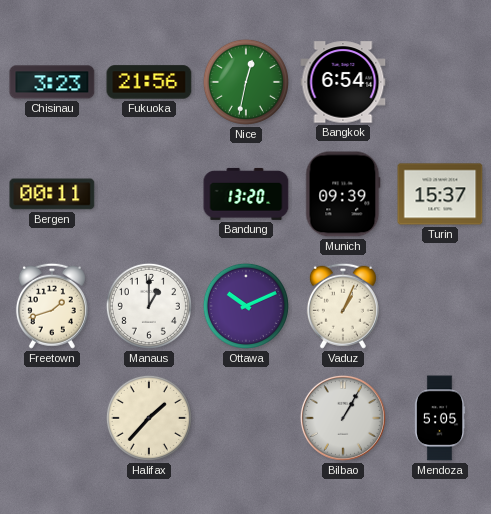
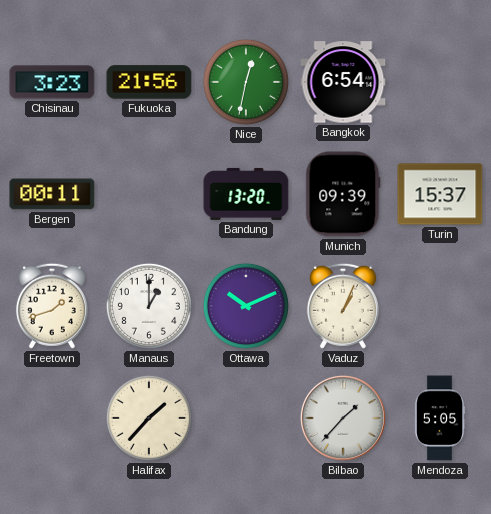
Bilbao: 1:05 -> 1:37 (343, 418)
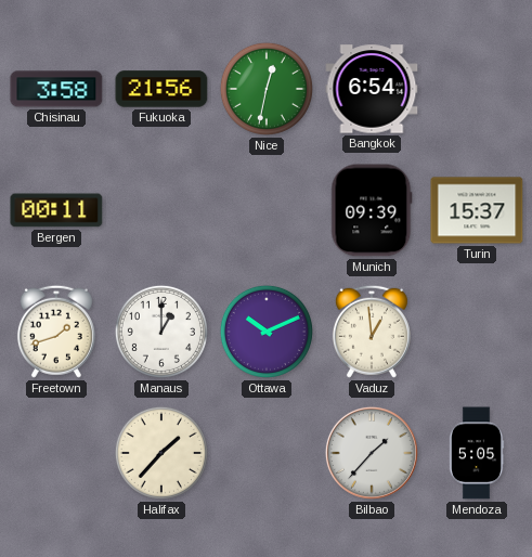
Chisinau: 3:23 -> 3:58 (56, 89)
Bandung: 13:20 -> none (246, 194)
Vaduz: 1:04 -> 12:59 (372, 332)
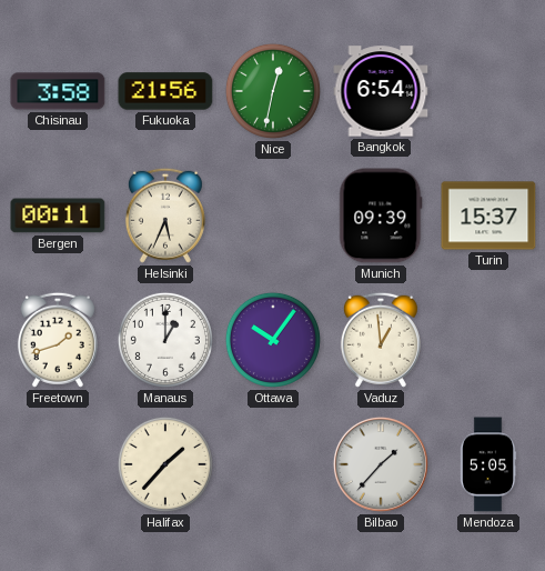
Helsinki: none -> 5:34 (165, 216)
Ottawa: 10:11 -> 10:06 (273, 340)
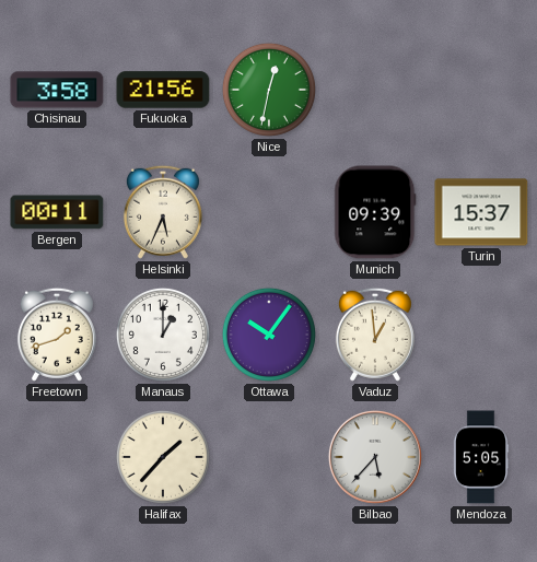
Bangkok: 6:54 -> none (381, 91)
Bilbao: 1:37 -> 5:37 (375, 457)
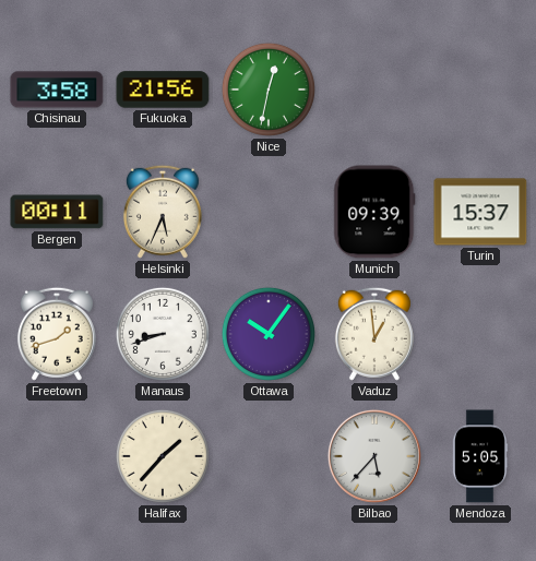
Manaus: 1:00 -> 8:42 (163, 334)
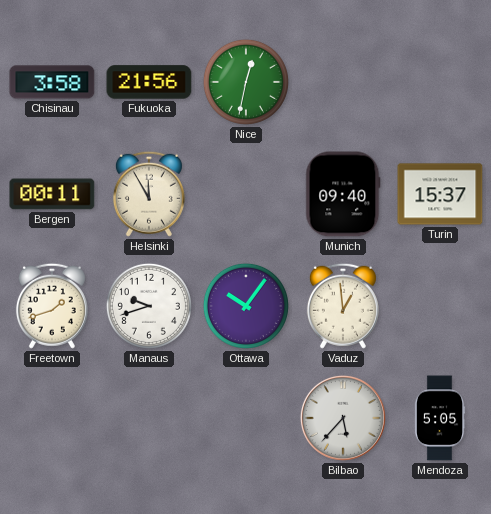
Helsinki: 5:34 -> 11:55 (149, 194)
Munich: 09:39 -> 09:40 (343, 194)
Manaus: 8:42 -> 9:42 (149, 306)
Halifax: 1:37 -> none (163, 456)
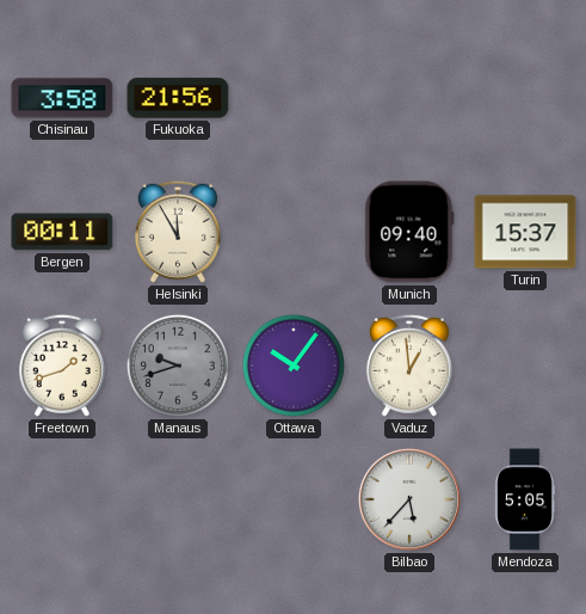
Nice: 12:32 -> none (246, 82)
Manaus dial: white -> grey (178, 366)
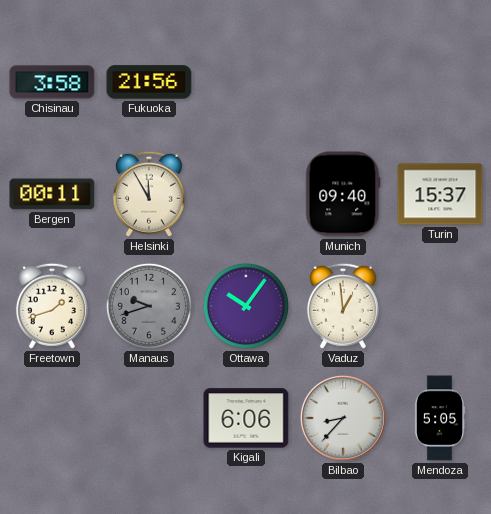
Kigali: none -> 6:06 (246, 418)
Bilbao: 5:37 -> 8:37 (343, 418)
